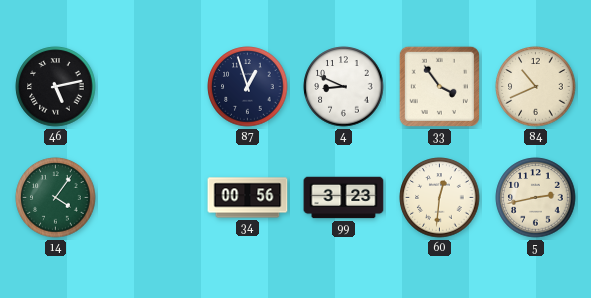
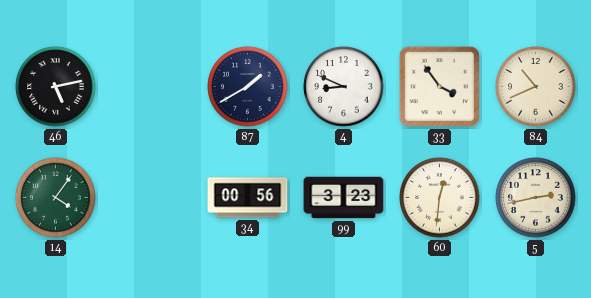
87: 12:57 -> 1:40 (248, 87)
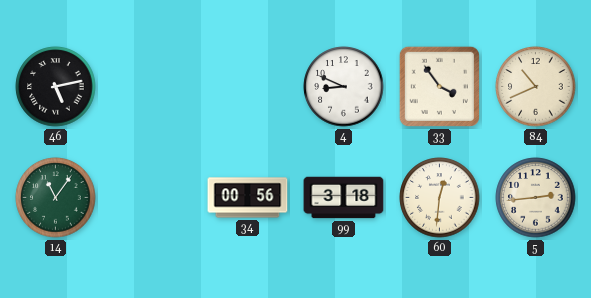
87: 1:40 -> none (248, 87)
14: 4:06 -> 11:06 (56, 198)
99: 3:23 -> 3:18 (344, 198)
5: 2:43 -> 2:44 (536, 198)
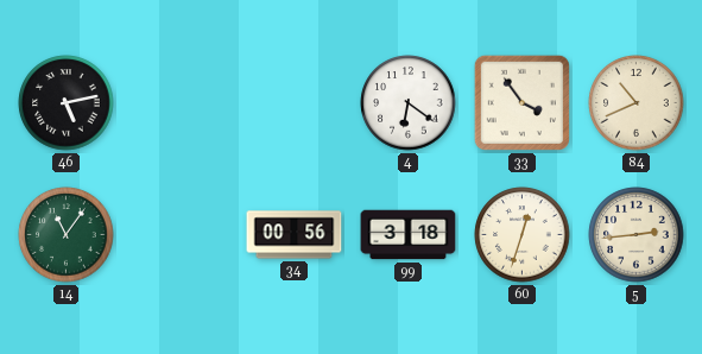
4: 8:49 -> 6:21 (409, 103)
60: 12:31 -> 12:33 (523, 235)
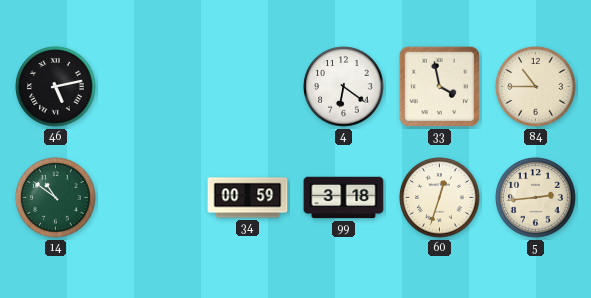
33: 3:54 -> 3:58 (439, 86)
84: 10:41 -> 10:45 (536, 87)
14: 11:06 -> 10:51 (56, 198)
34: 00:56 -> 00:59 (248, 198)
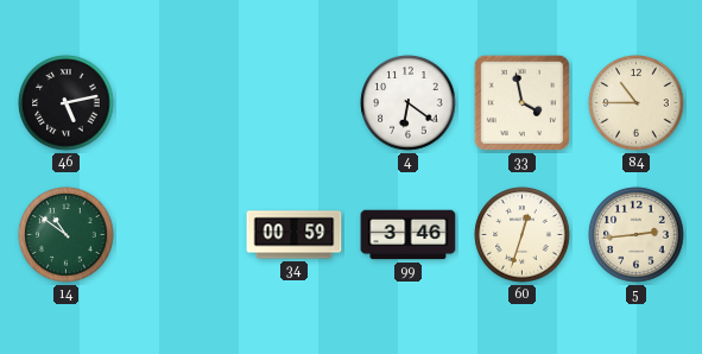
99: 3:18 -> 3:46 (409, 235)
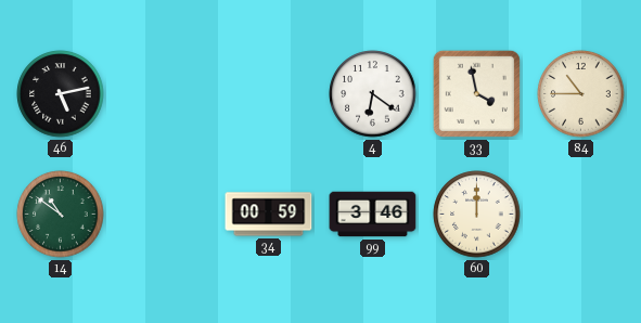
60: 12:33 -> 12:00 (477, 215)
5: 2:44 -> none (637, 235)
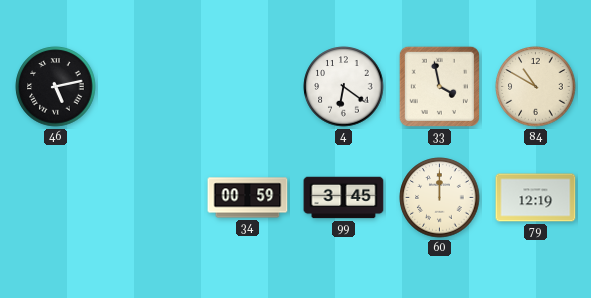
84: 10:45 -> 10:50 (536, 87)
14: 10:51 -> none (61, 215)
99: 3:46 -> 3:45 (344, 198)
79: none -> 12:19 (536, 198)
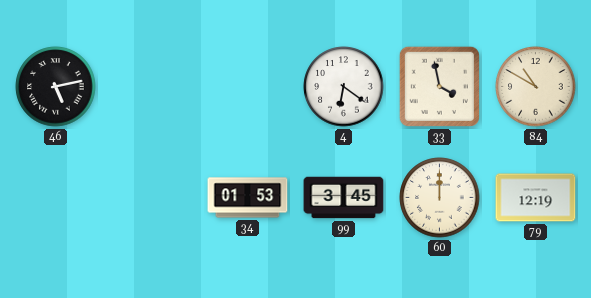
34: 00:59 -> 01:53 (248, 198)
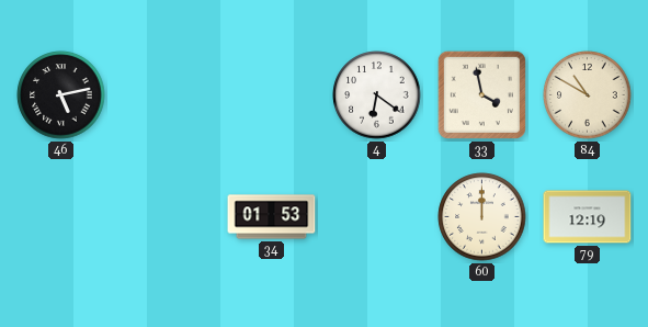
99: 3:45 -> none (344, 198)
